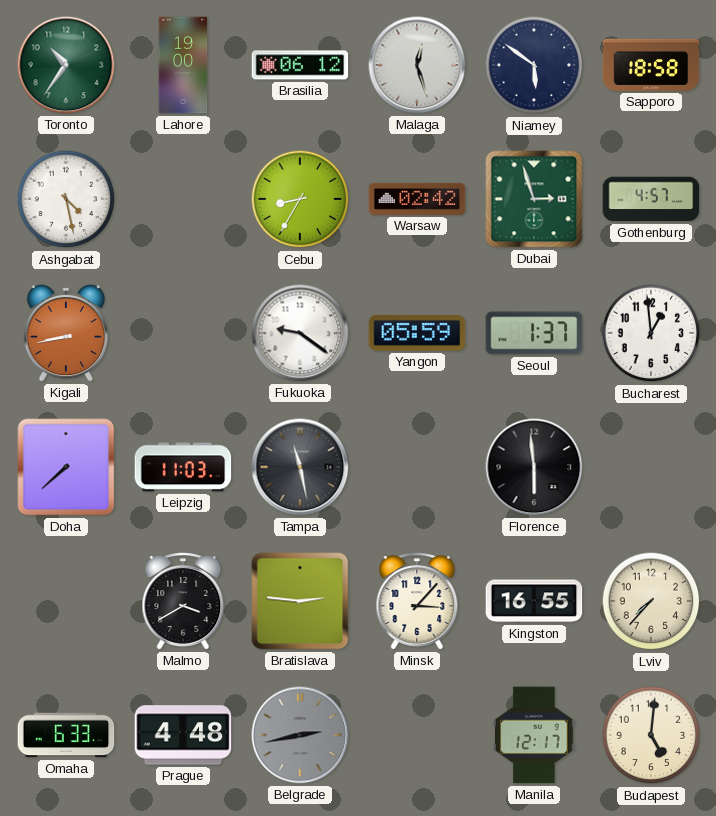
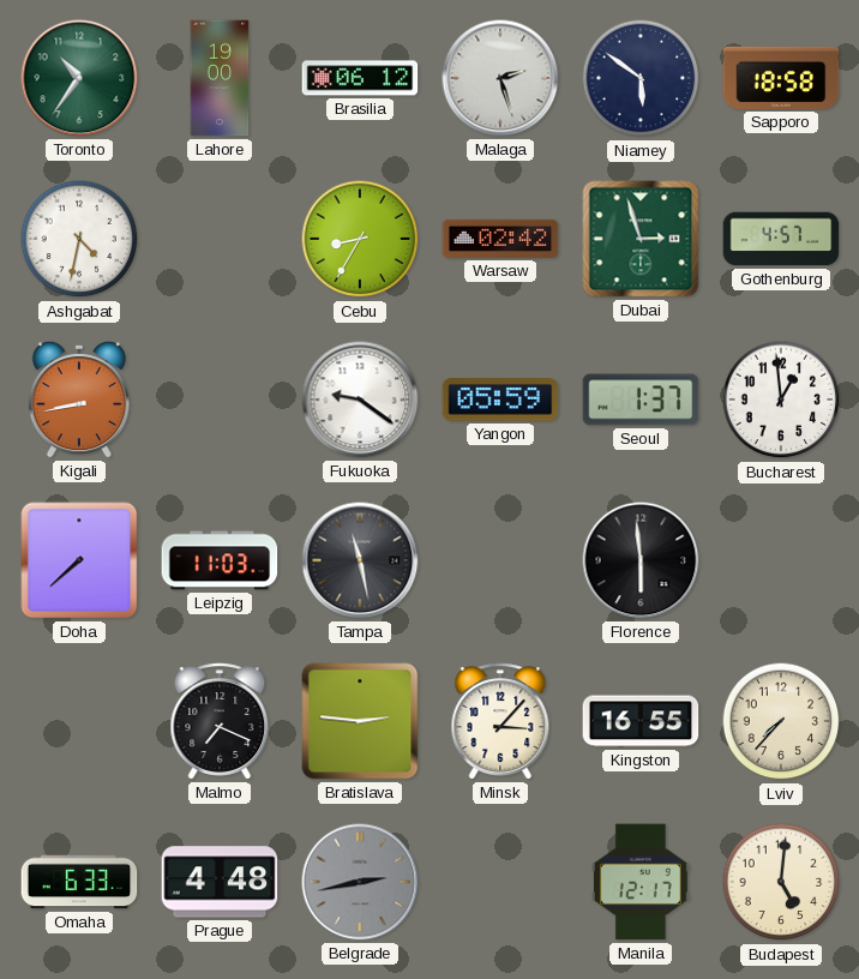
Malaga: 12:27 -> 2:27 (500, 78)
Ashgabat: 4:28 -> 4:32 (79, 239)
Malmo: 3:40 -> 7:19 (220, 721)
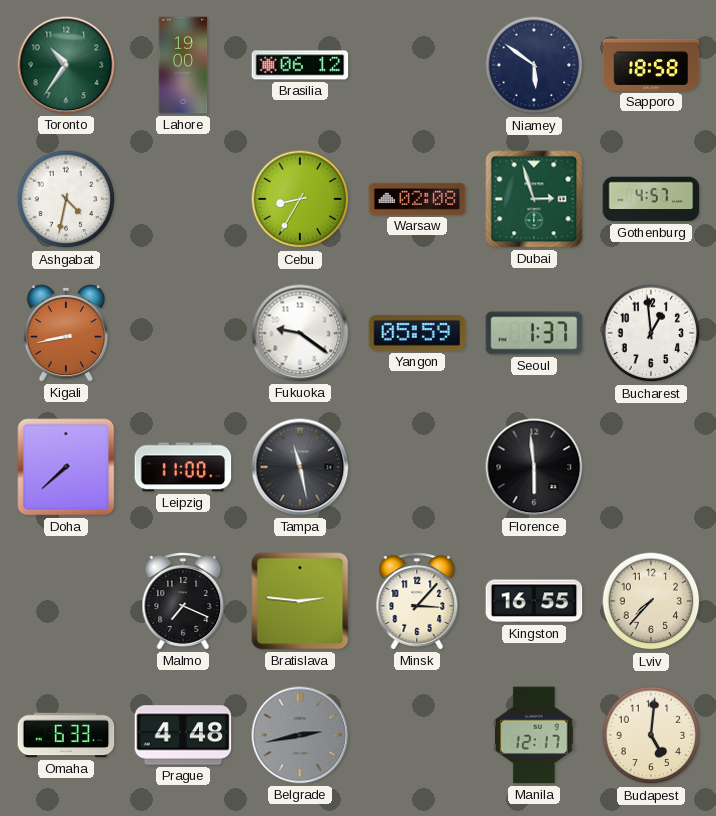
Malaga: 2:27 -> none (500, 78)
Warsaw: 02:42 -> 02:08 (417, 199)
Leipzig: 11:03 -> 11:00 (183, 467)
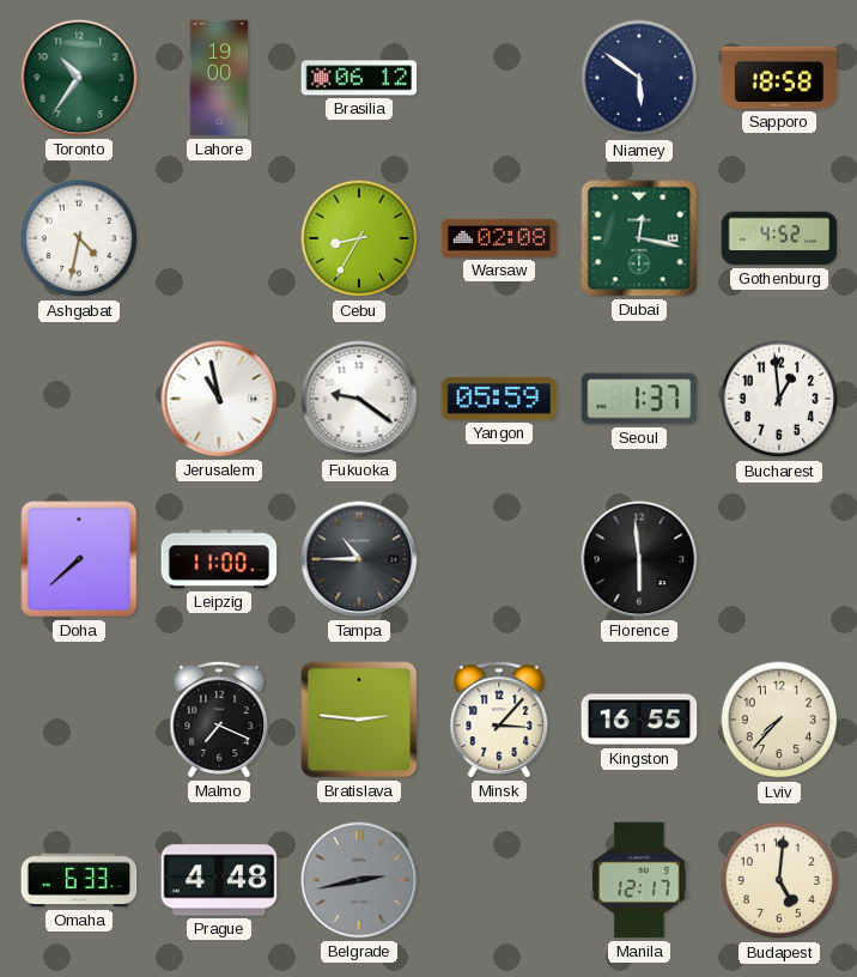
Dubai: 2:57 -> 12:17 (639, 238)
Gothenburg: 4:57 -> 4:52 (779, 238)
Kigali: 8:43 -> none (66, 333)
Jerusalem: none -> 10:58 (219, 399)
Tampa: 11:28 -> 10:45 (359, 559)
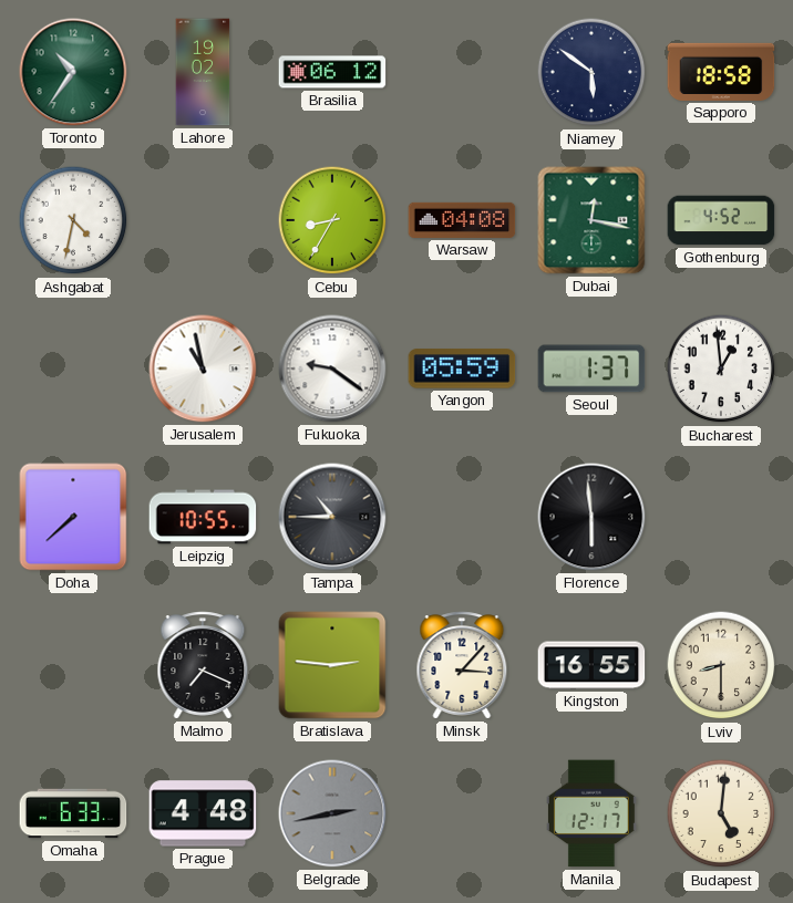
Lahore: 19:00 -> 19:02 (203, 72)
Warsaw: 02:08 -> 04:08 (462, 220)
Leipzig: 11:00 -> 10:55 (203, 517)
Lviv: 7:37 -> 8:30 (721, 665)
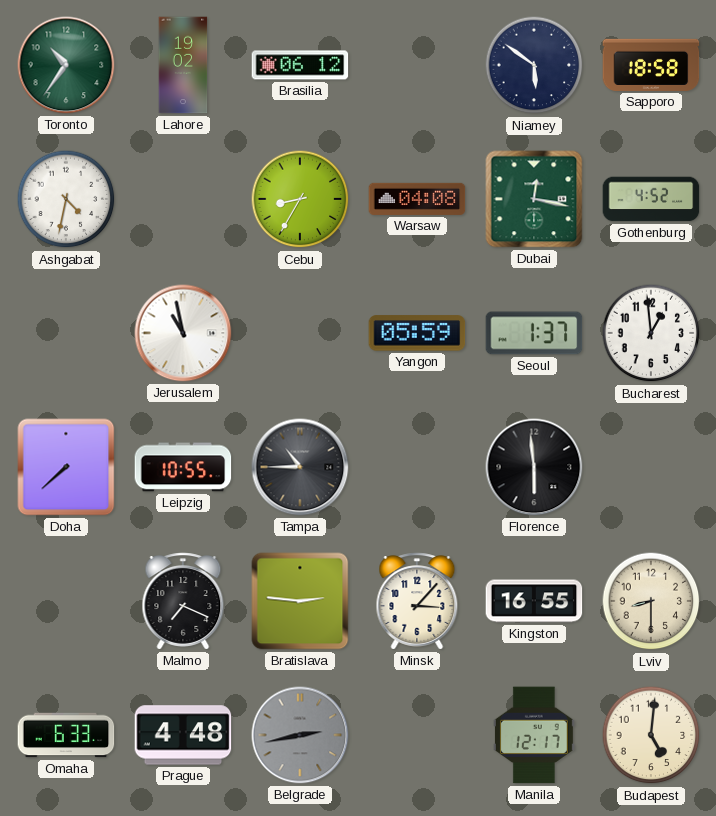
Fukuoka: 9:21 -> none (332, 369)
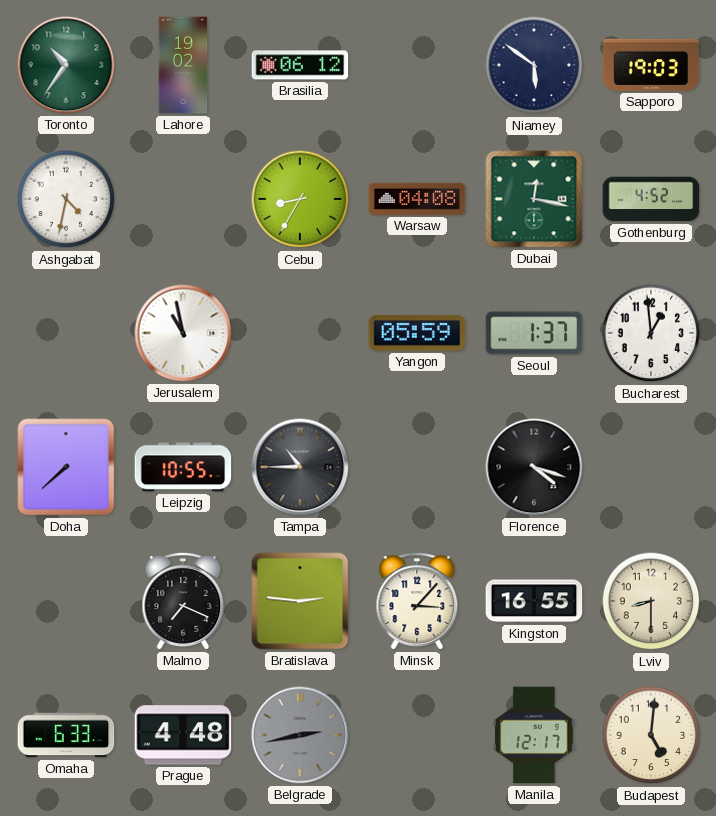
Sapporo: 18:58 -> 19:03 (651, 65)
Florence: 5:59 -> 4:18 (534, 467)
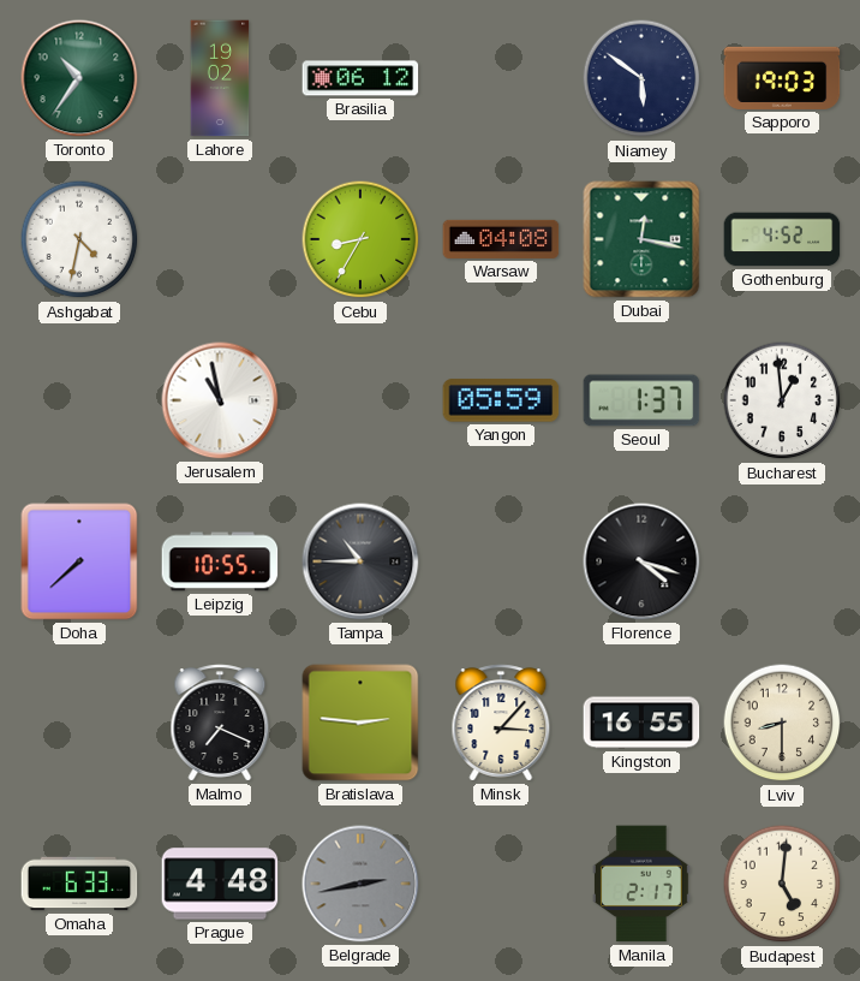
Manila: 12:17 -> 2:17 (641, 884)
